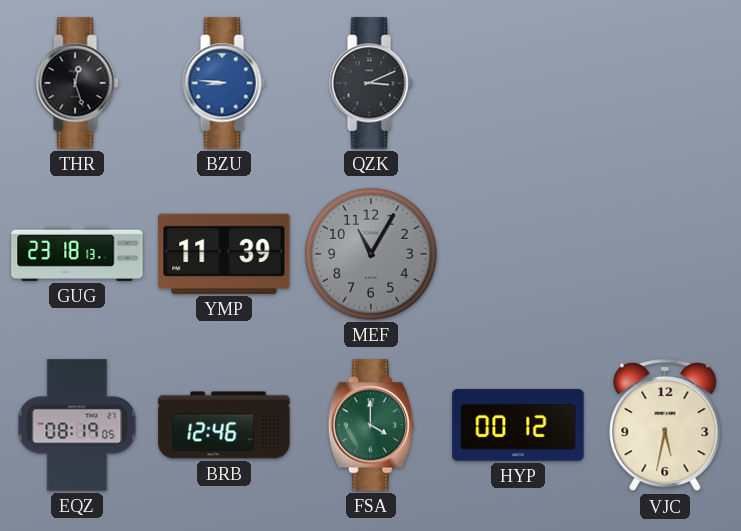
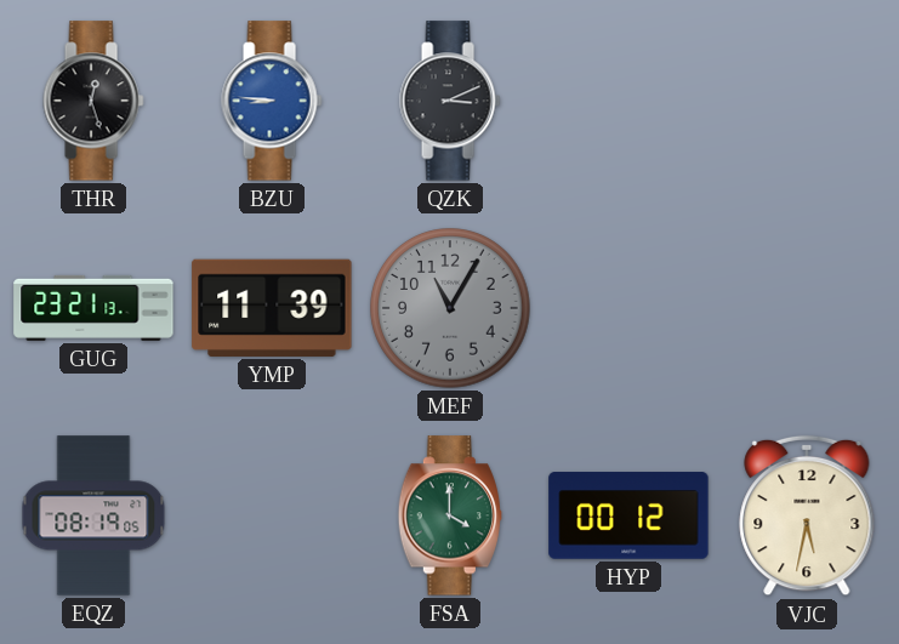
GUG: 23:18 -> 23:21 (93, 308)
BRB: 12:46 -> none (224, 425)
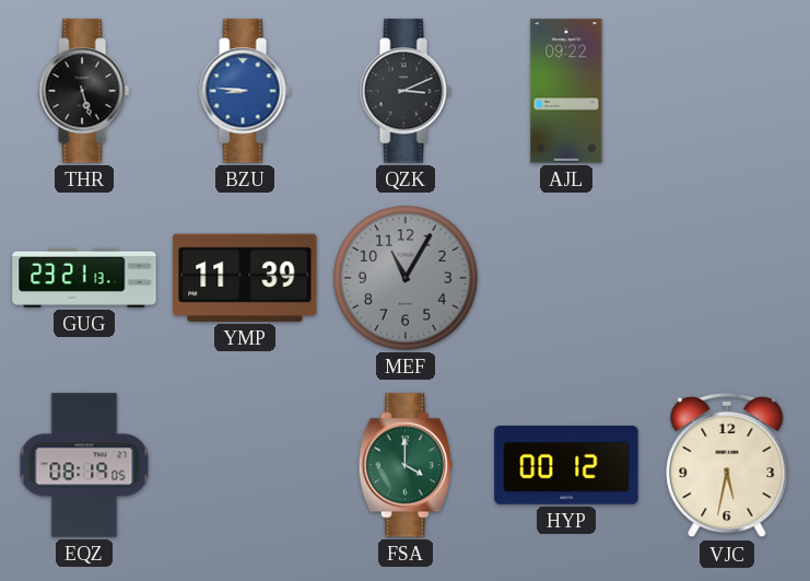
THR: 12:27 -> 5:27 (84, 91)
AJL: none -> 09:22 (566, 91)
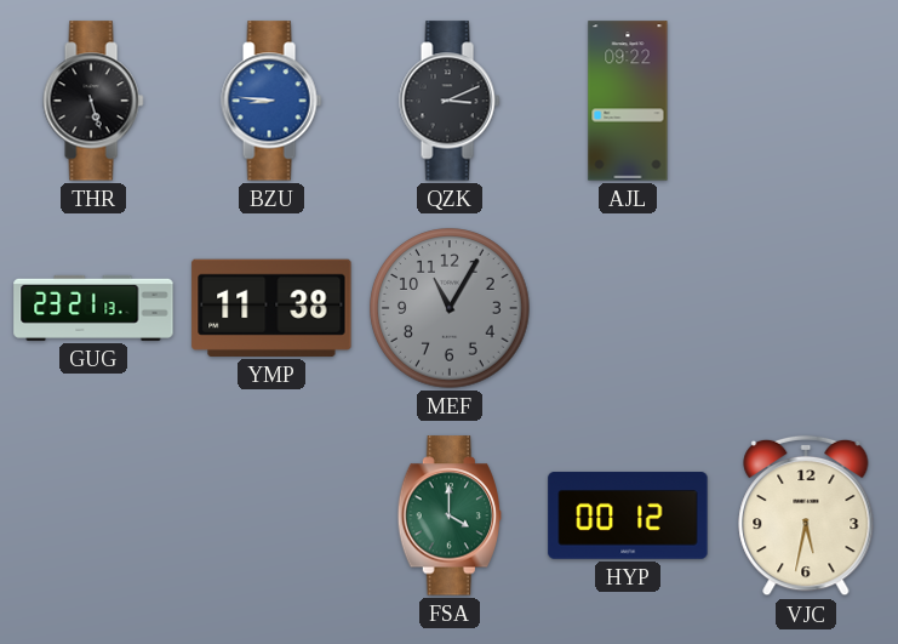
YMP: 11:39 -> 11:38 (271, 308)
EQZ: 08:19 -> none (84, 465)
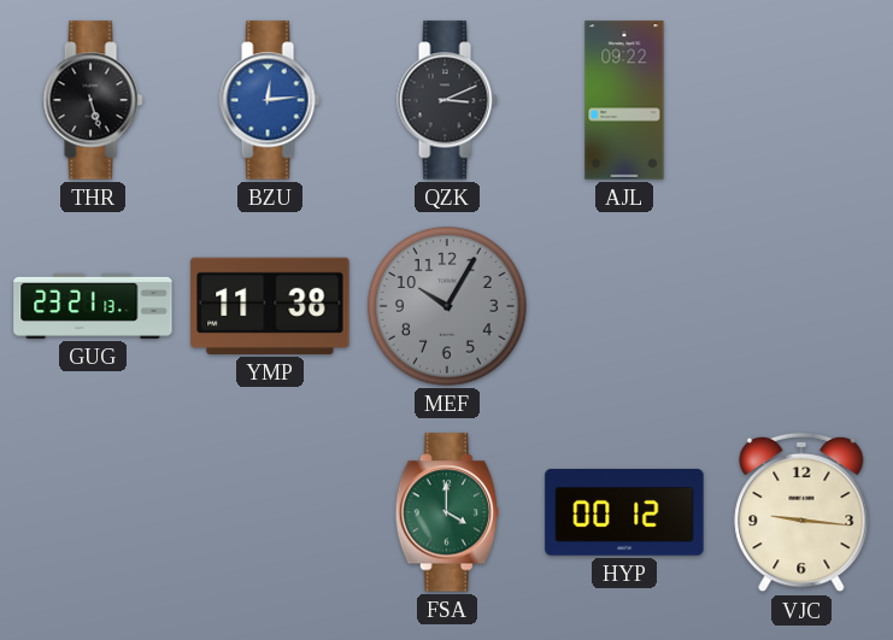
BZU: 8:46 -> 12:14 (270, 100)
MEF: 11:05 -> 10:05 (447, 306)
VJC: 5:32 -> 9:16 (801, 512)
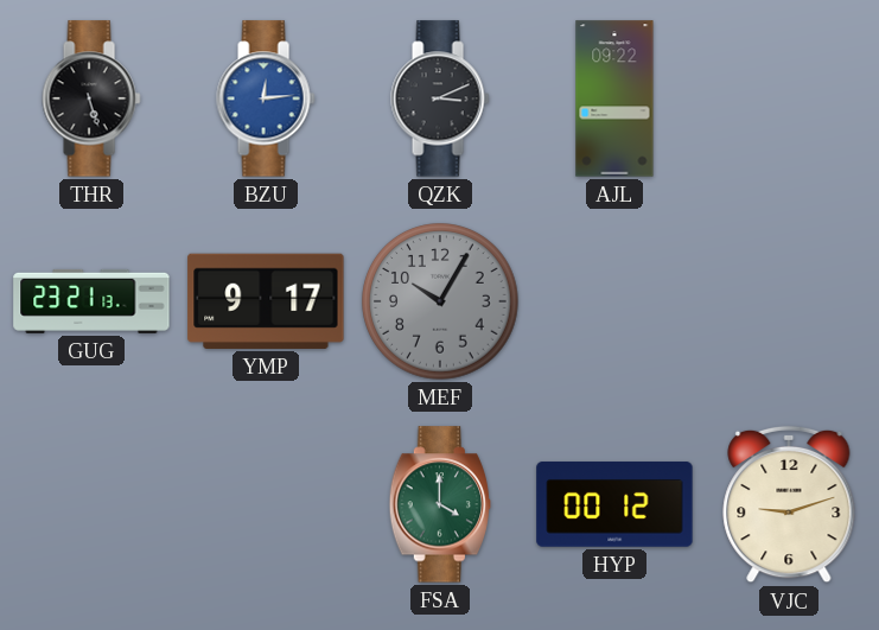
YMP: 11:38 -> 9:17 (266, 301)
VJC: 9:16 -> 9:12 (789, 504)
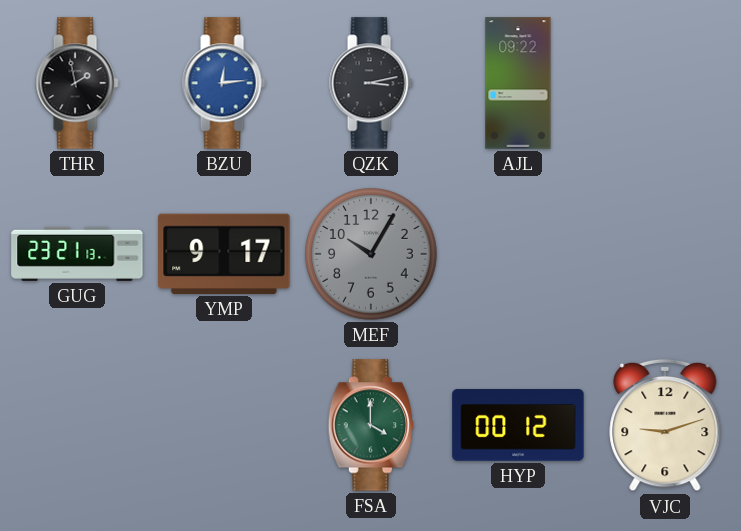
THR: 5:27 -> 1:58 (77, 83)
QZK: 3:11 -> 3:13 (371, 83)
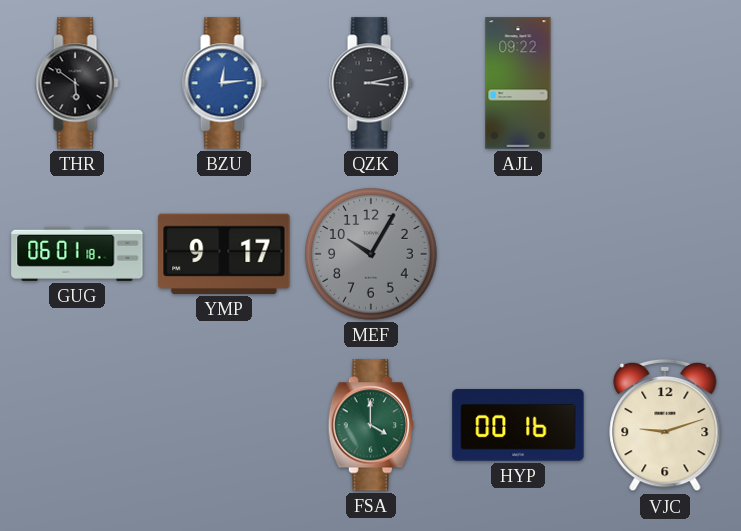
THR: 1:58 -> 5:51 (77, 83)
GUG: 23:21 -> 06:01 (77, 254)
HYP: 00:12 -> 00:16 (518, 425)
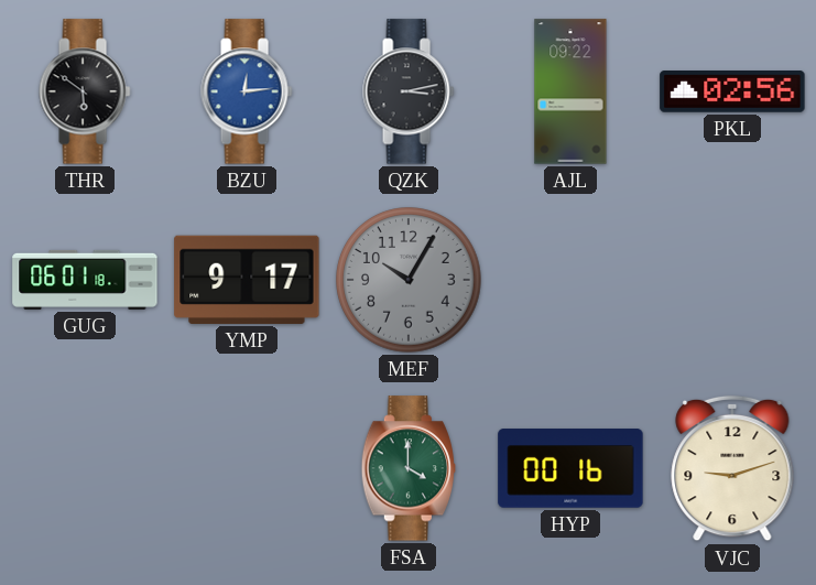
PKL: none -> 02:56 (732, 93)
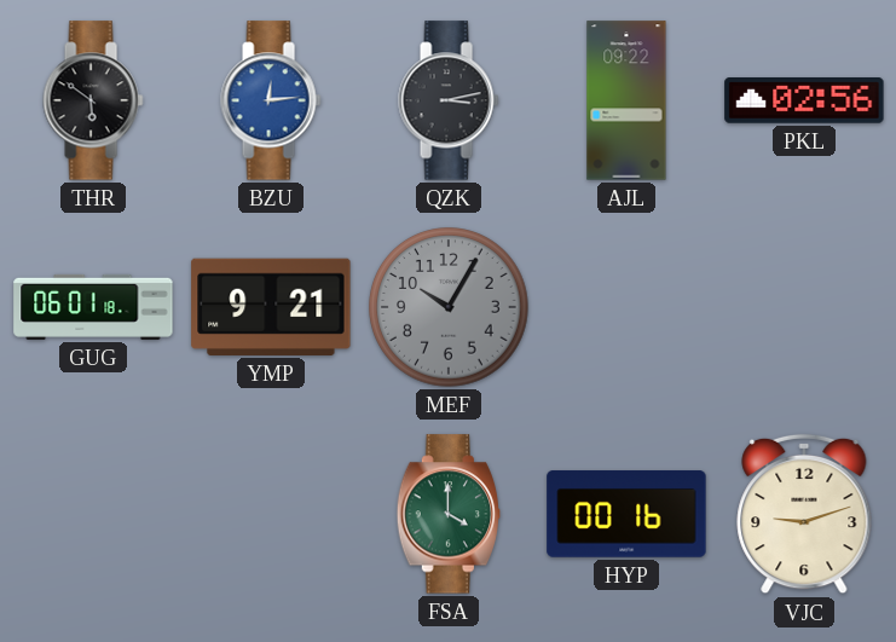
YMP: 9:17 -> 9:21 (271, 307)
